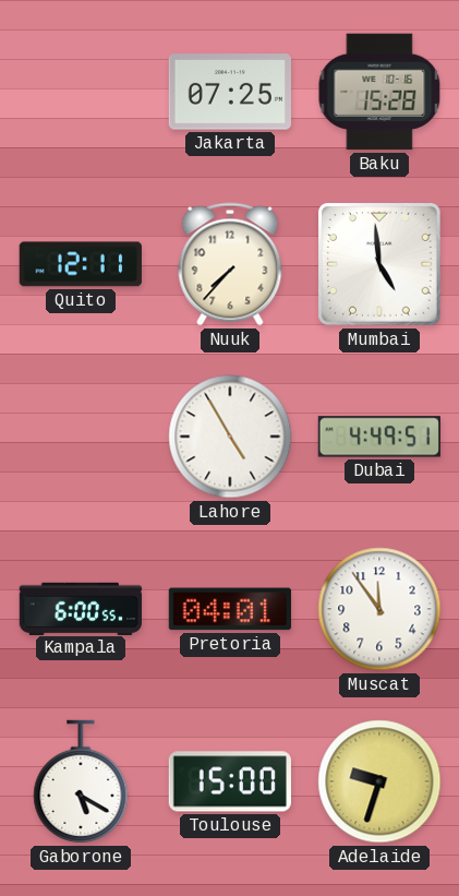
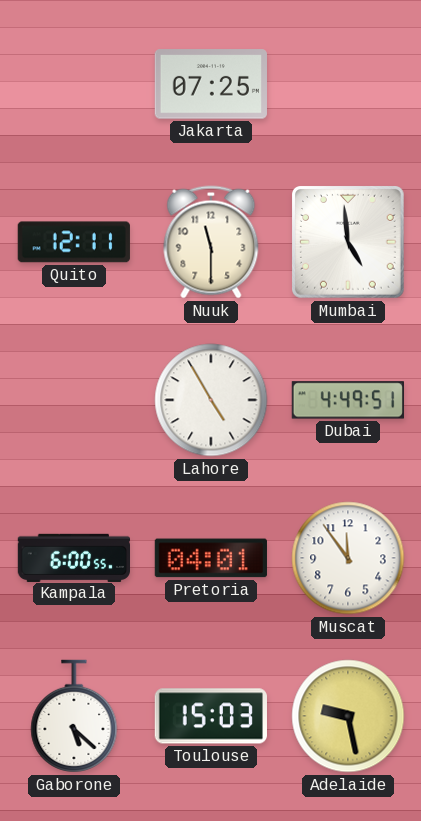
Baku: 15:28 -> none (379, 92)
Nuuk: 7:37 -> 11:30 (211, 242)
Gaborone: 5:20 -> 5:22 (74, 716)
Toulouse: 15:00 -> 15:03 (211, 716)
Adelaide: 9:33 -> 9:28 (348, 716)
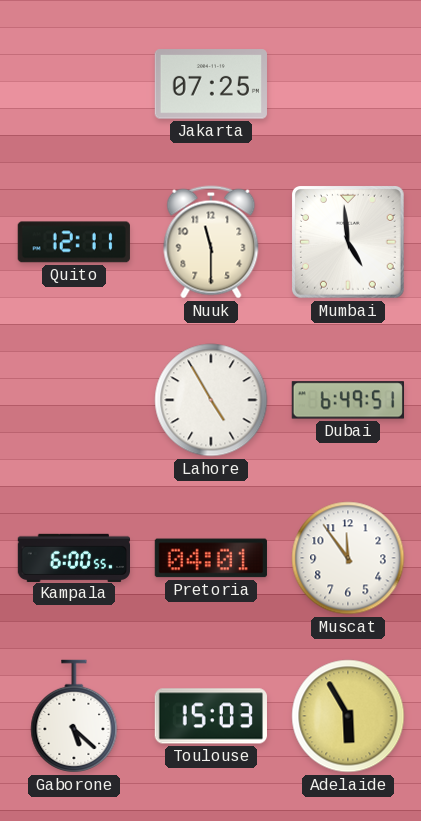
Dubai: 4:49 -> 6:49 (348, 400)
Adelaide: 9:28 -> 5:55 (348, 716)
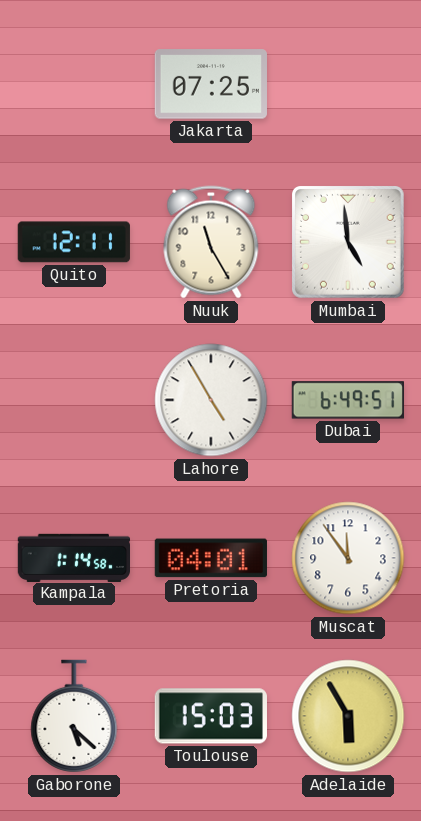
Nuuk: 11:30 -> 11:25 (211, 242)
Kampala: 6:00 -> 1:14 (73, 557)
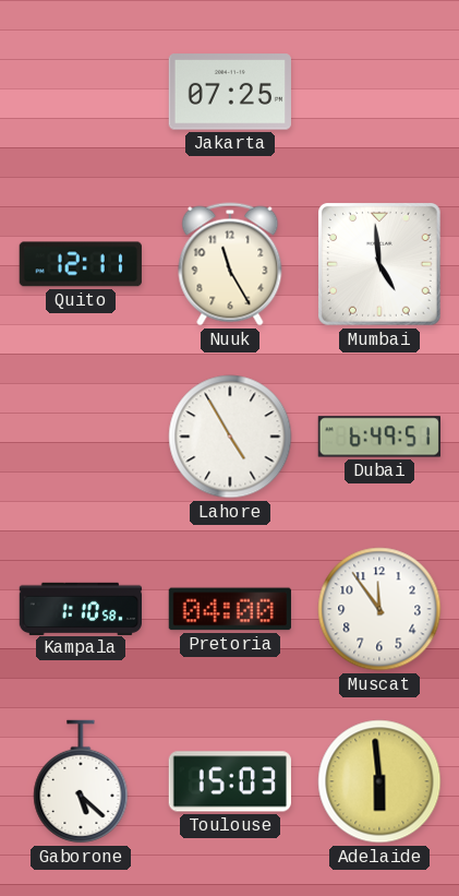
Kampala: 1:14 -> 1:10 (80, 608)
Pretoria: 04:01 -> 04:00 (230, 609)
Adelaide: 5:55 -> 5:59 (379, 781)
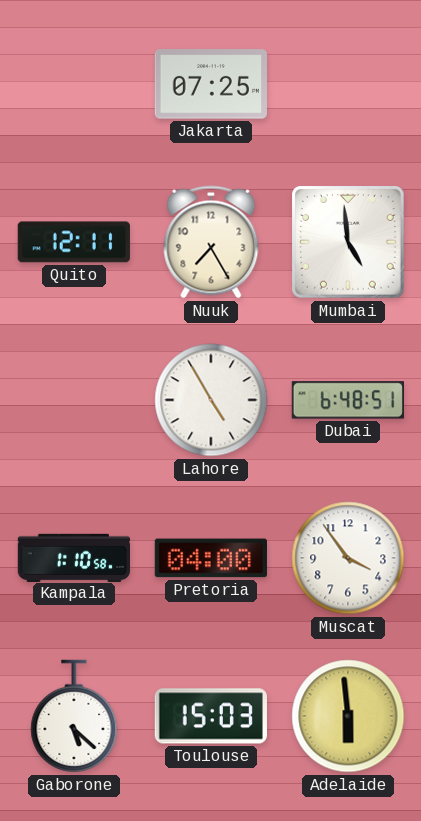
Nuuk: 11:25 -> 7:25 (211, 242)
Dubai: 6:49 -> 6:48 (348, 400)
Muscat: 11:54 -> 3:54 (348, 558)
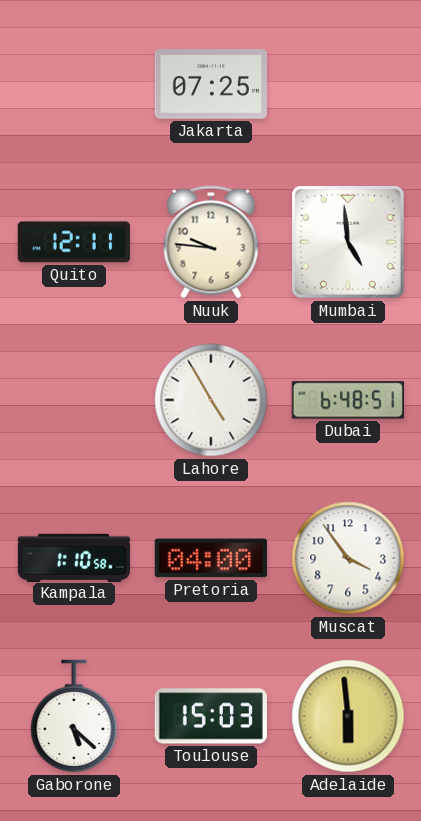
Nuuk: 7:25 -> 9:46 (211, 242)
